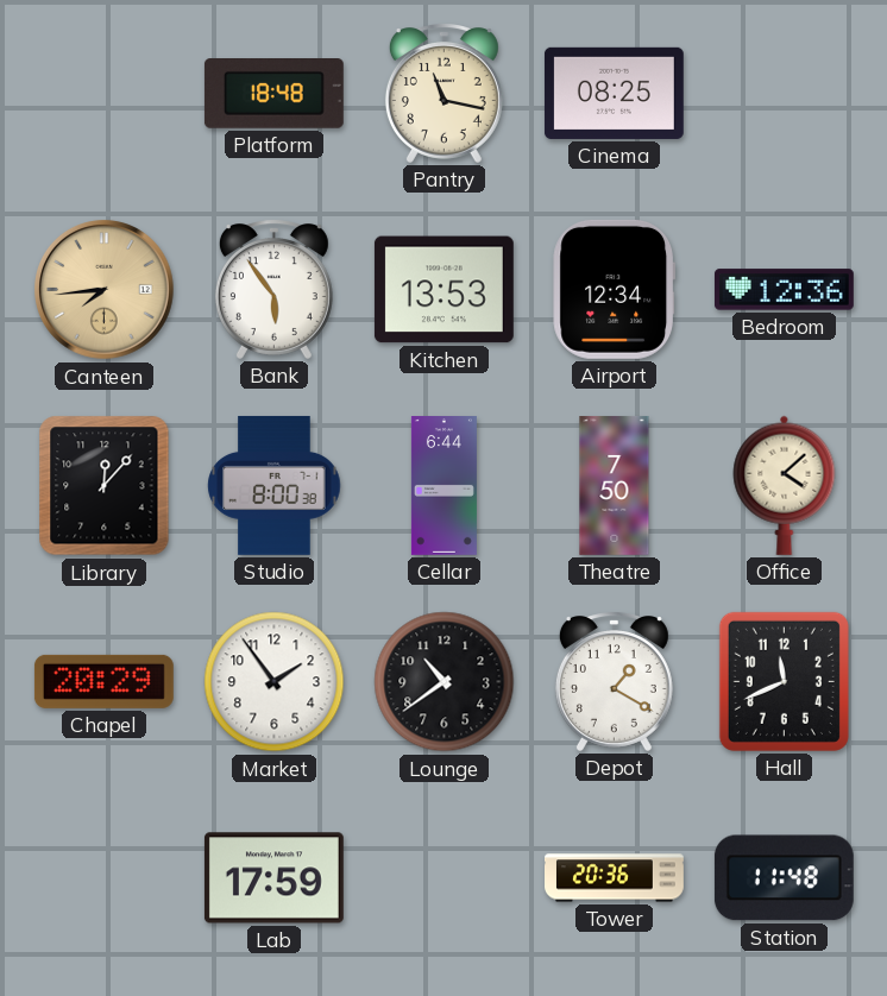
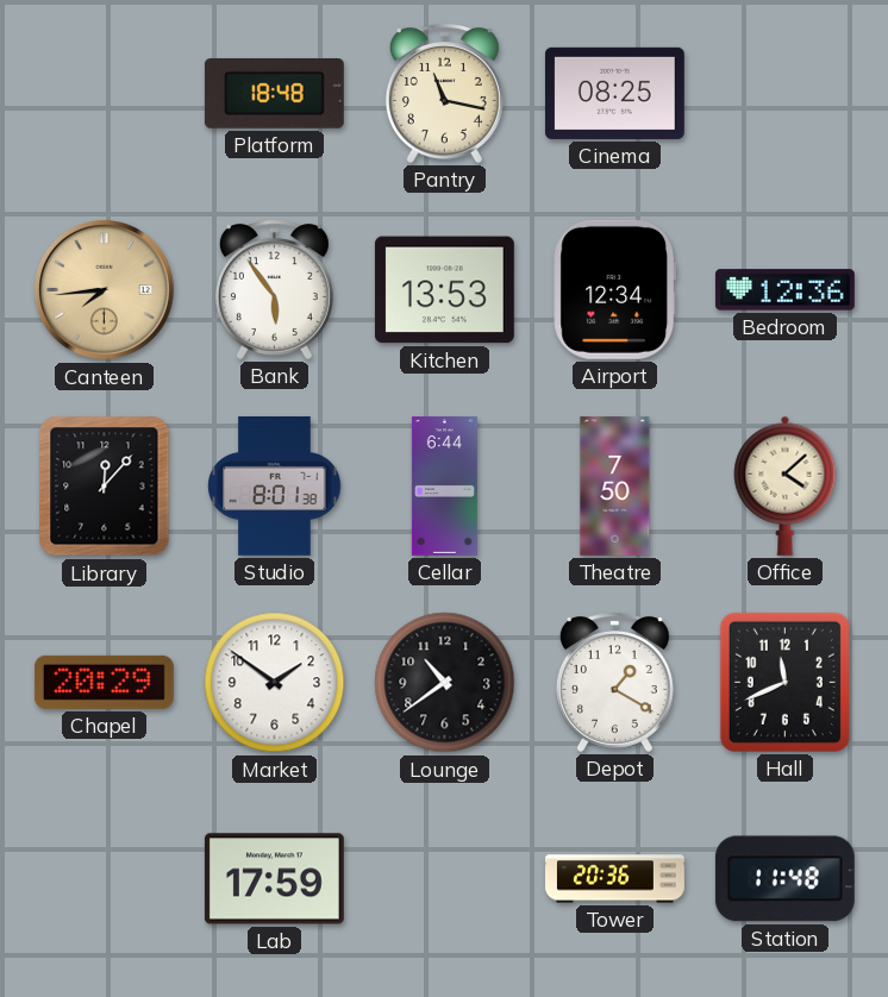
Studio: 8:00 -> 8:01 (275, 485)
Market: 1:54 -> 1:51 (275, 683)
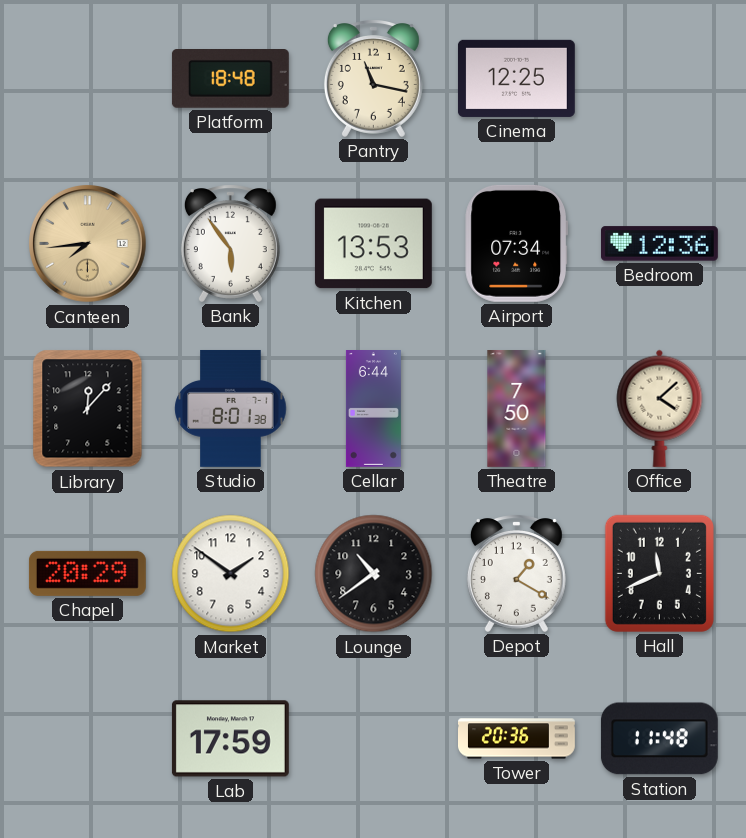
Cinema: 08:25 -> 12:25 (516, 78)
Airport: 12:34 -> 07:34 (516, 243)
